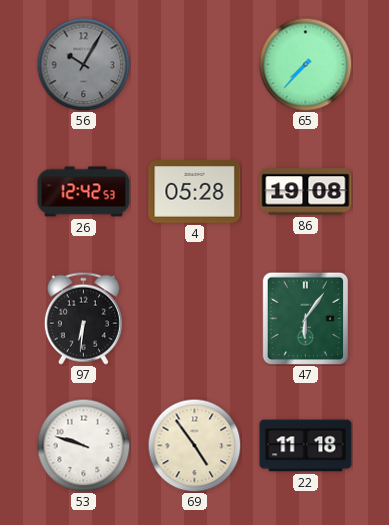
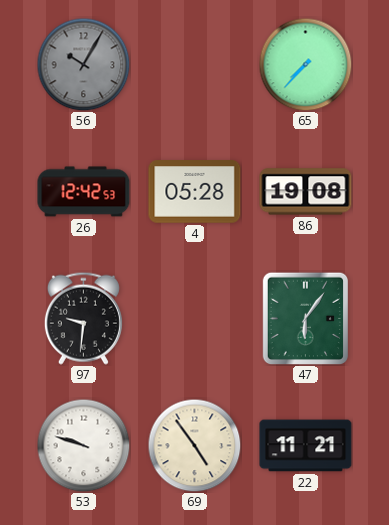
97: 6:31 -> 9:31 (83, 318)
22: 11:18 -> 11:21 (306, 446)
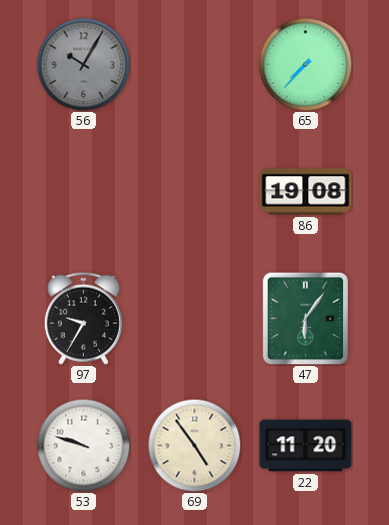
26: 12:42 -> none (84, 192)
4: 05:28 -> none (195, 192)
97: 9:31 -> 9:35 (83, 318)
22: 11:21 -> 11:20 (306, 446)
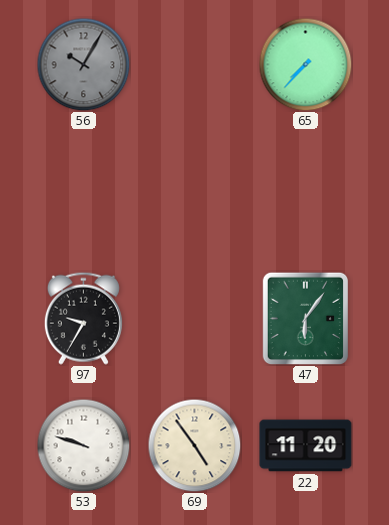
86: 19:08 -> none (306, 192)
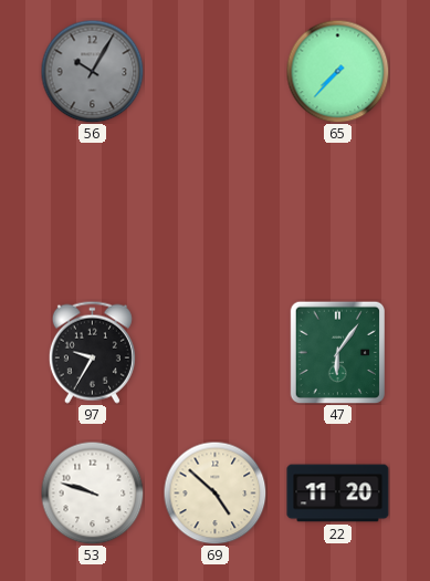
69: 4:54 -> 4:52 (214, 492)
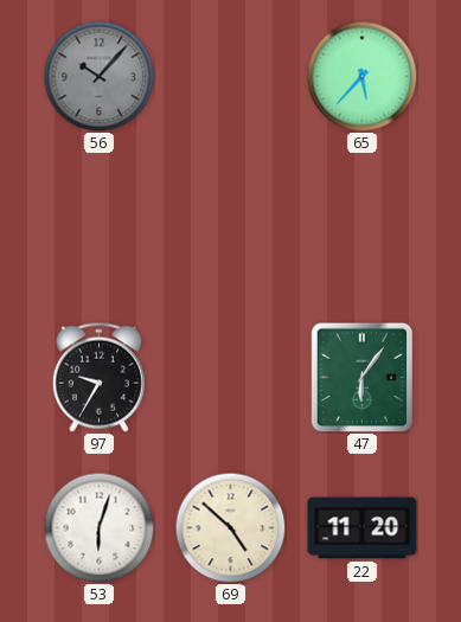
56: 10:05 -> 10:07 (98, 76)
65: 7:37 -> 5:37 (361, 76)
53: 9:48 -> 6:03 (98, 527)
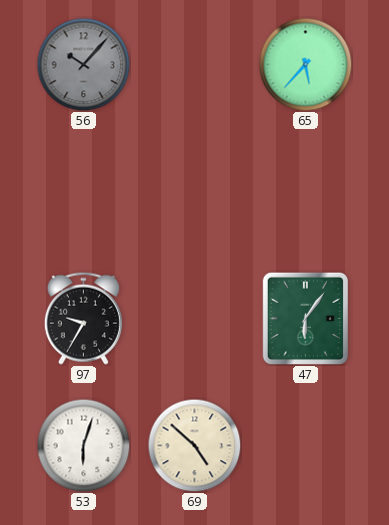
22: 11:20 -> none (363, 528)
